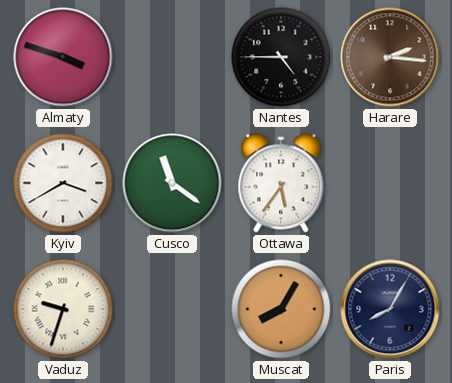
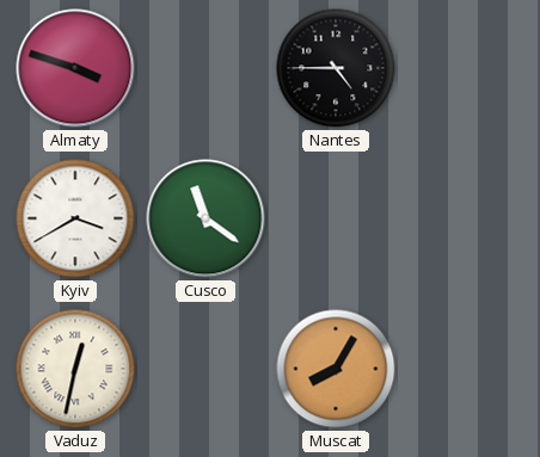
Harare: 2:16 -> none (390, 57)
Ottawa: 5:36 -> none (281, 183)
Vaduz: 9:33 -> 12:32 (75, 369)
Paris: 8:05 -> none (390, 309)
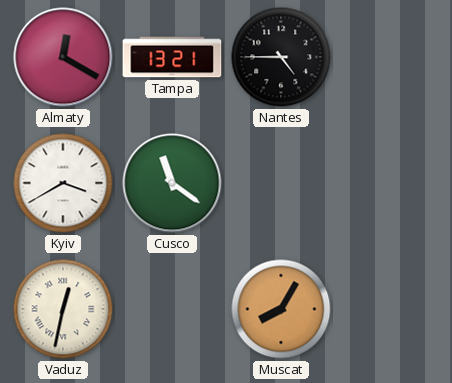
Almaty: 3:48 -> 12:20 (63, 57)
Tampa: none -> 13:21 (172, 57)
